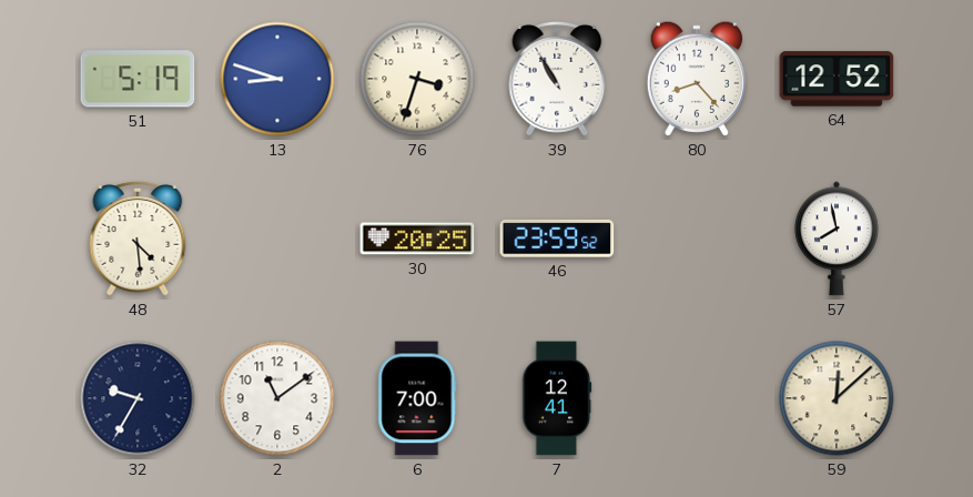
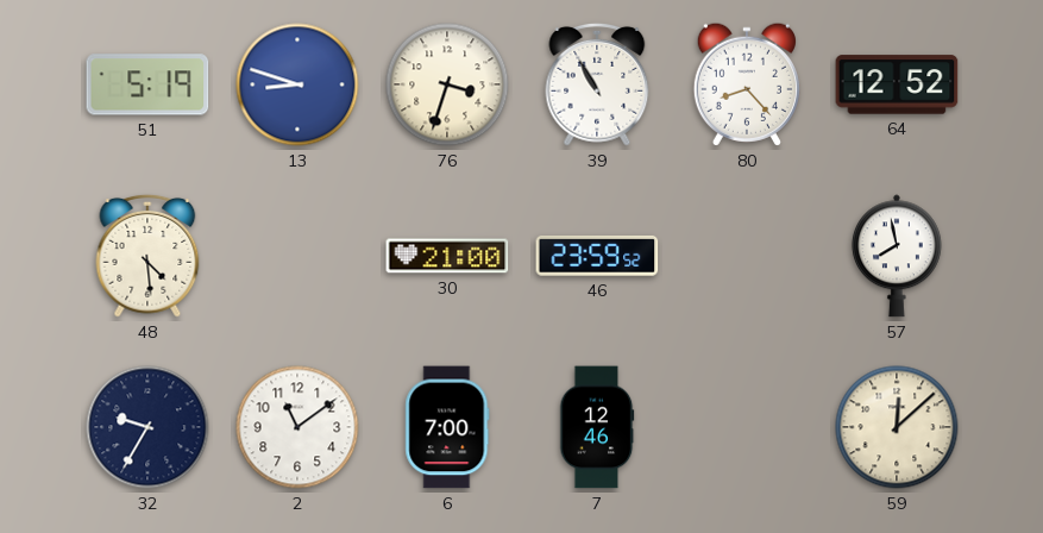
30: 20:25 -> 21:00 (447, 256)
7: 12:41 -> 12:46 (597, 427)
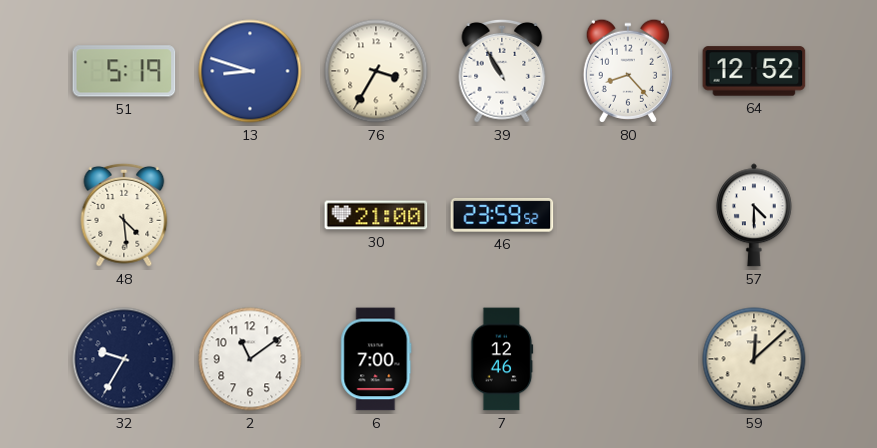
76: 3:33 -> 3:35 (376, 71)
57: 7:58 -> 4:30 (754, 215)
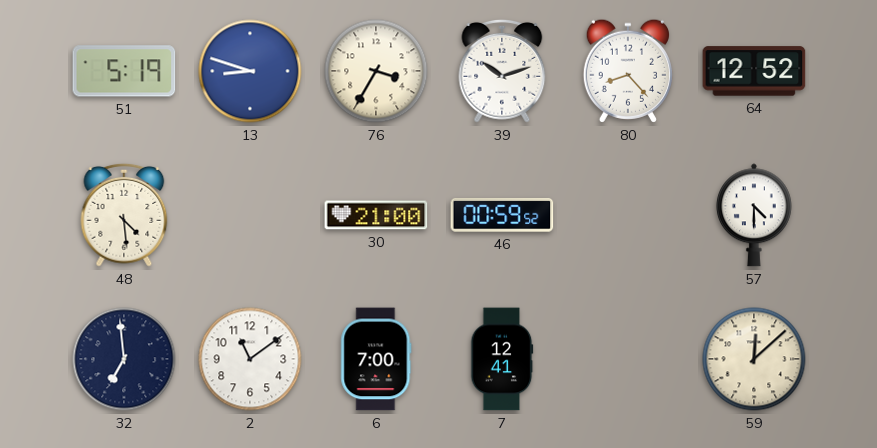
39: 10:55 -> 10:12 (502, 71)
46: 23:59 -> 00:59 (502, 215)
32: 9:35 -> 6:59 (124, 359)
7: 12:46 -> 12:41 (502, 359)
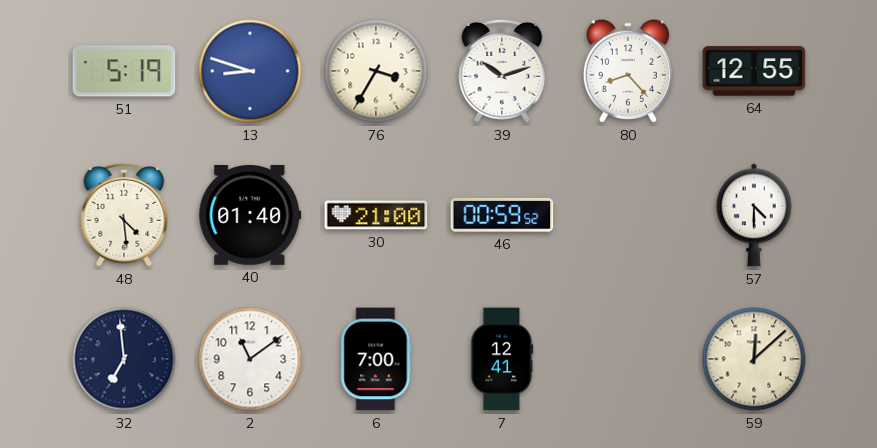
64: 12:52 -> 12:55 (754, 71)
40: none -> 01:40 (250, 215)
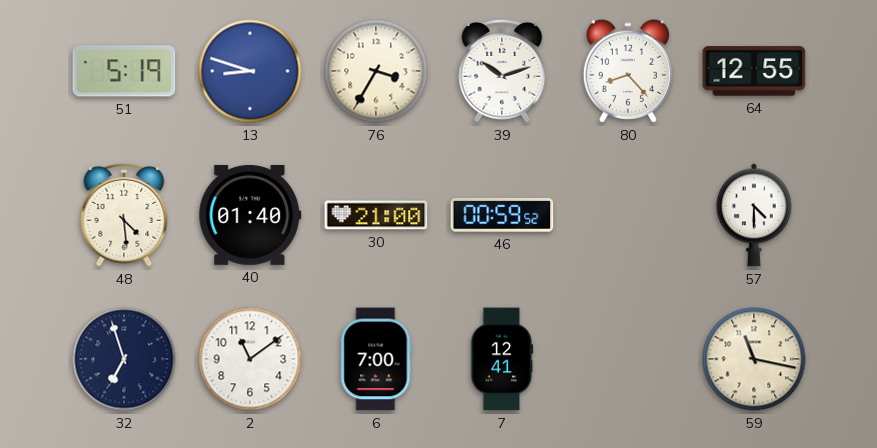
32: 6:59 -> 6:57 (124, 359)
59: 12:08 -> 11:17 (754, 359)
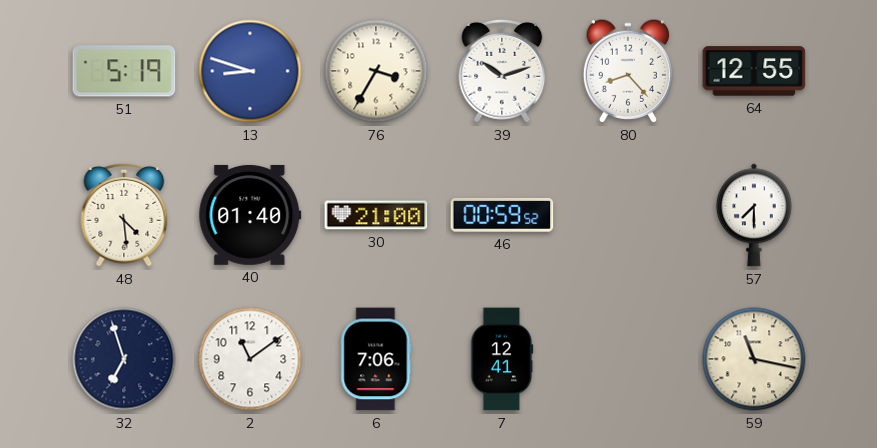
57: 4:30 -> 7:30 (754, 215)
6: 7:00 -> 7:06 (376, 359)
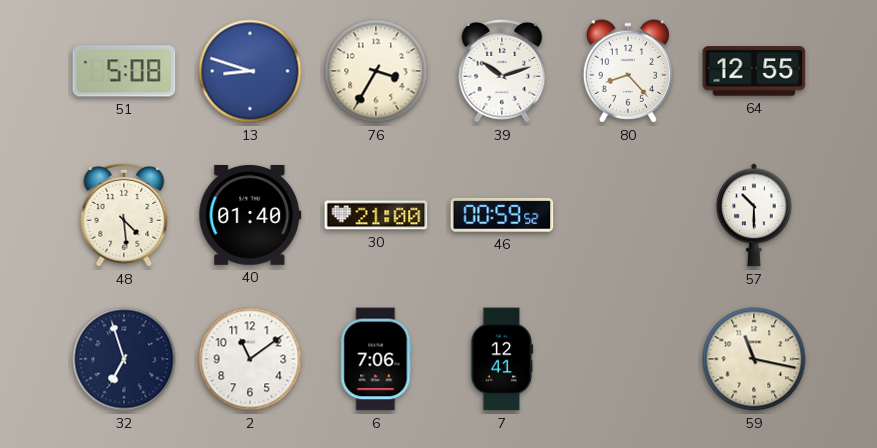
51: 5:19 -> 5:08 (124, 71)
57: 7:30 -> 10:30 (754, 215)
